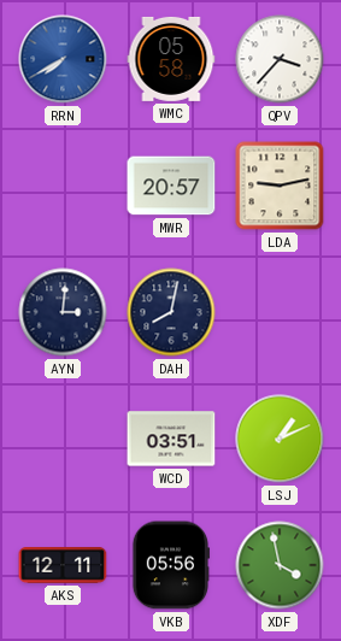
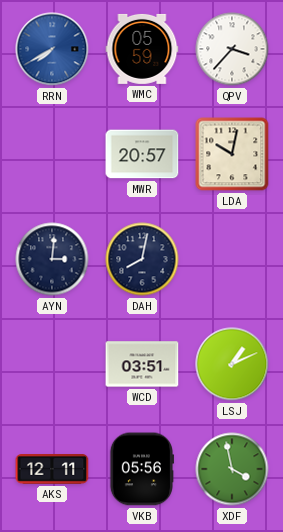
WMC: 05:58 -> 05:59 (142, 49)
LDA: 9:13 -> 10:02 (232, 154)
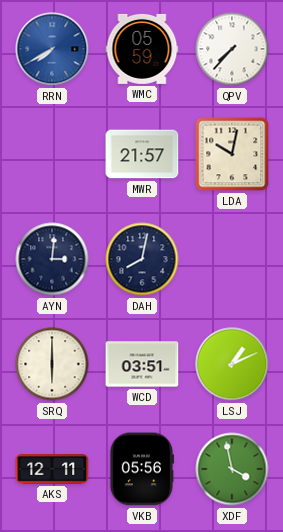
QPV: 3:37 -> 7:37 (232, 49)
MWR: 20:57 -> 21:57 (142, 154)
SRQ: none -> 6:00 (52, 364)
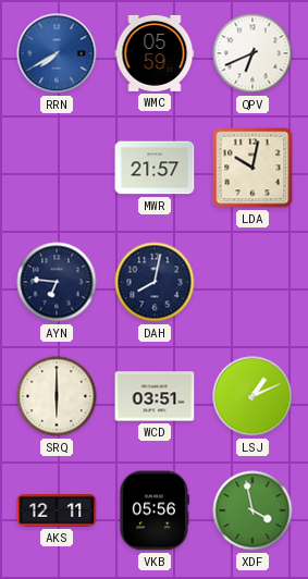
QPV: 7:37 -> 6:41 (252, 53)
AYN: 3:01 -> 6:46 (57, 282)
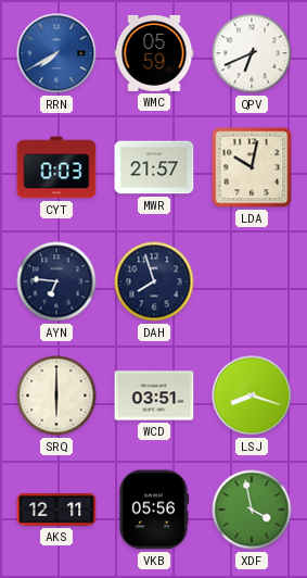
CYT: none -> 0:03 (56, 167)
DAH: 8:02 -> 7:57 (154, 281)
LSJ: 1:11 -> 8:18 (252, 395)
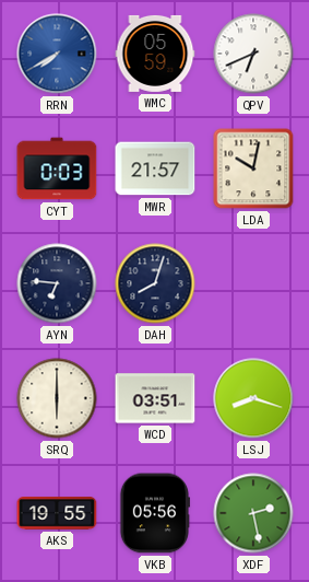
DAH: 7:57 -> 8:03 (155, 283)
AKS: 12:11 -> 19:55 (57, 514)
XDF: 3:58 -> 2:28 (253, 513)
